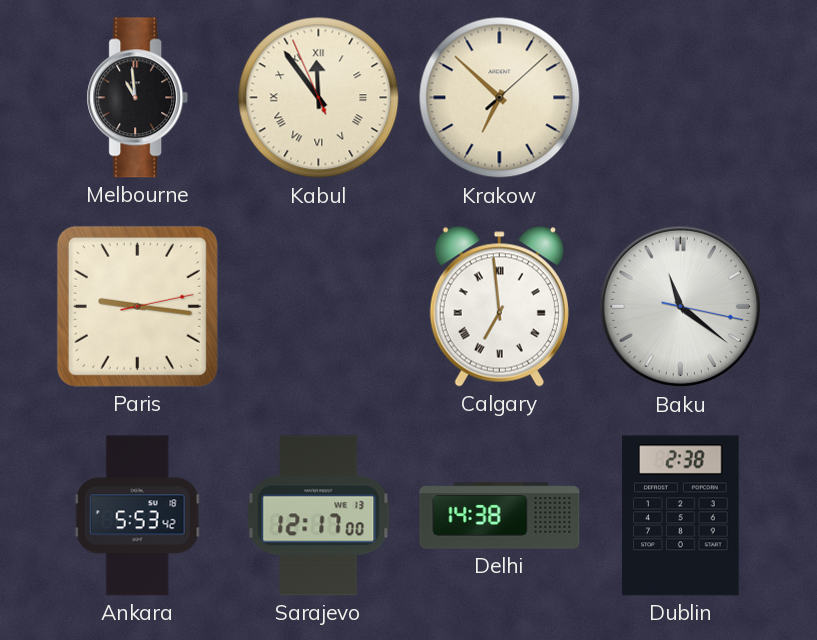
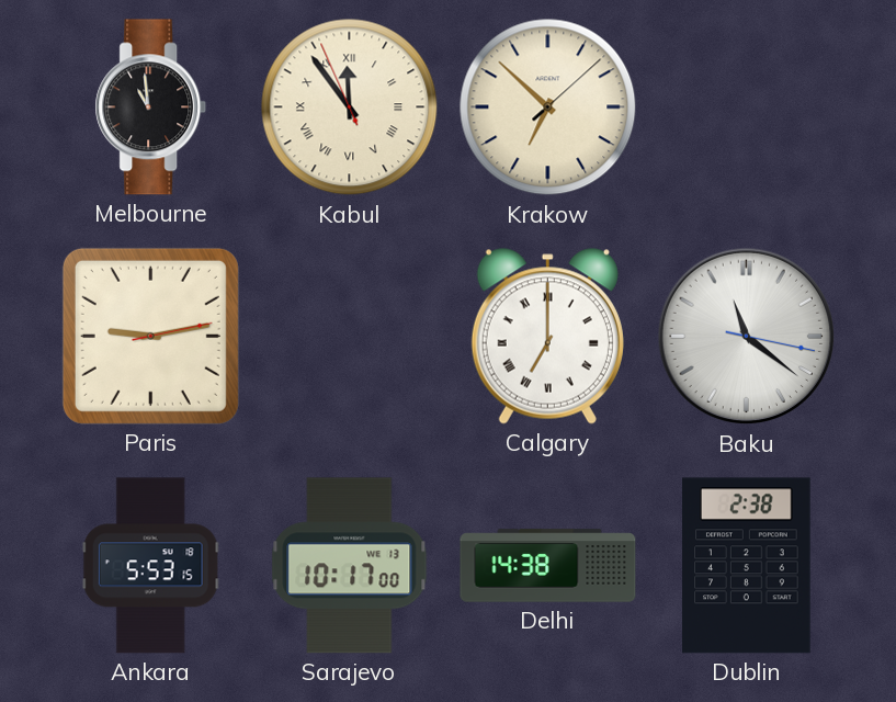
Paris: 9:16 -> 9:13 (150, 336)
Calgary: 6:59 -> 7:00 (547, 337)
Ankara: 5:53:42 -> 5:53:15 (150, 566)
Sarajevo: 12:17 -> 10:17 (350, 566)
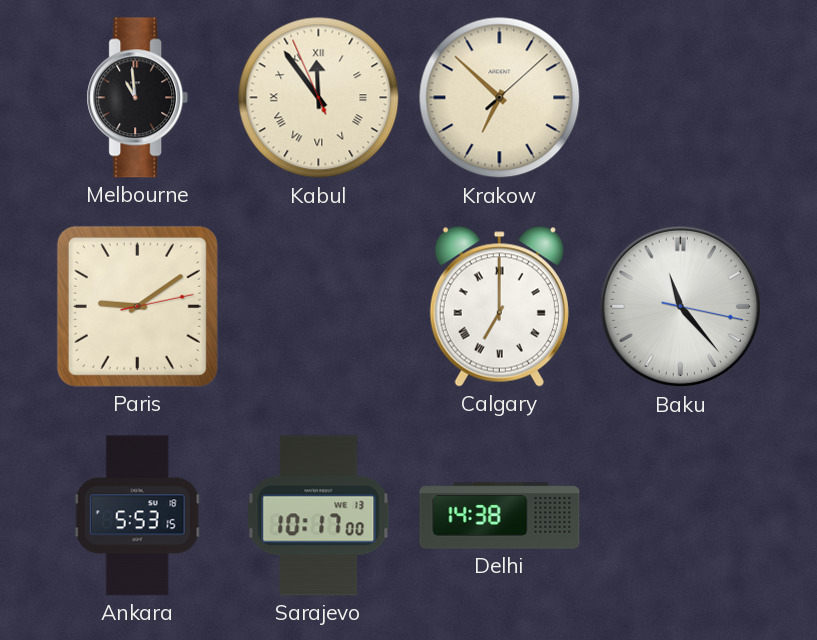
Paris: 9:13 -> 9:09 (137, 306)
Baku: 11:21 -> 11:23 (681, 307)
Dublin: 2:38 -> none (747, 566)
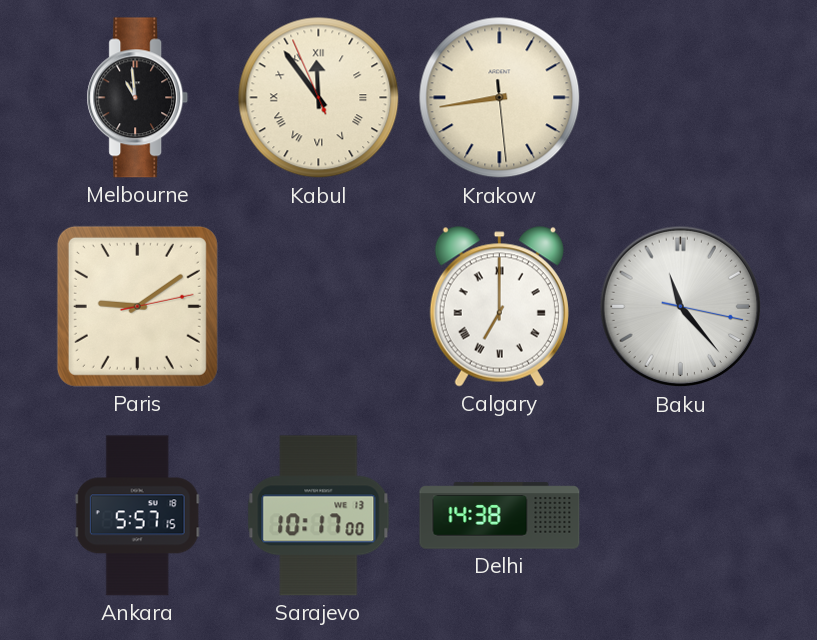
Krakow: 6:52 -> 8:43 (500, 98)
Ankara: 5:53 -> 5:57 (137, 516)
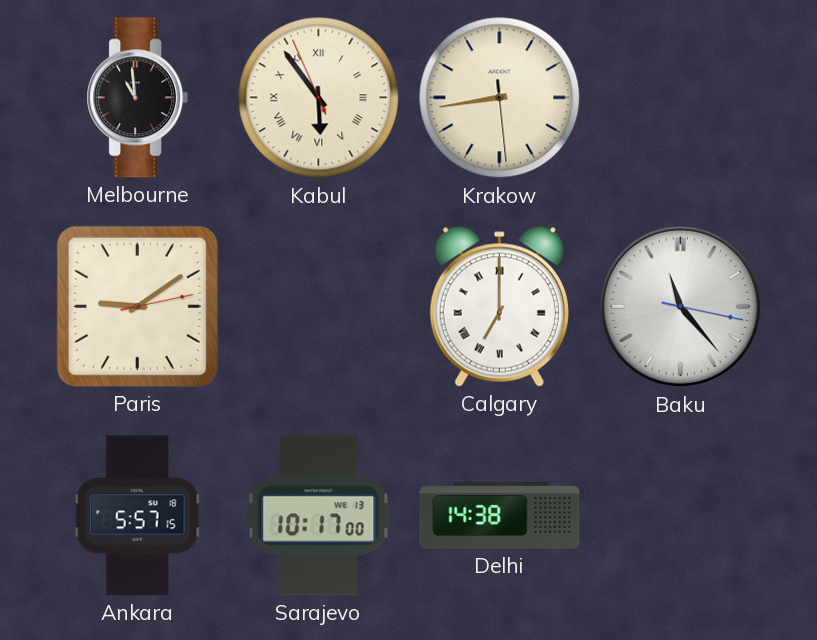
Kabul: 11:53 -> 5:53 (319, 98)
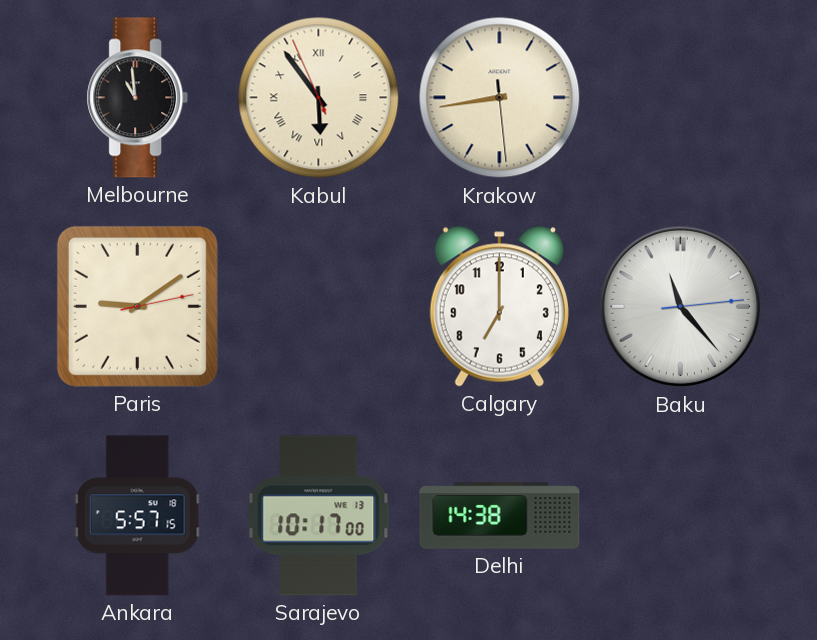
Calgary numerals: Roman -> Arabic (499, 307)
Baku: 11:23:17 -> 11:23:14 (681, 307)
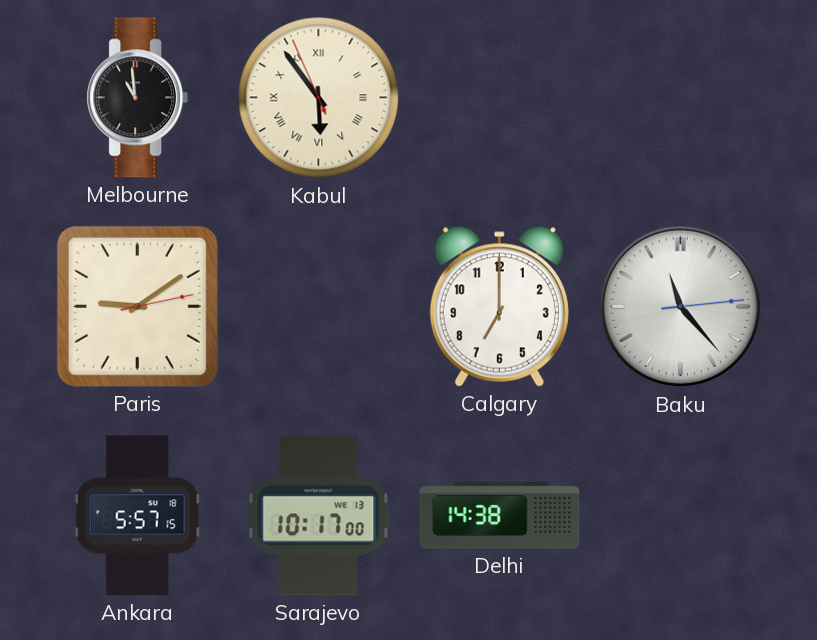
Krakow: 8:43 -> none (500, 98)
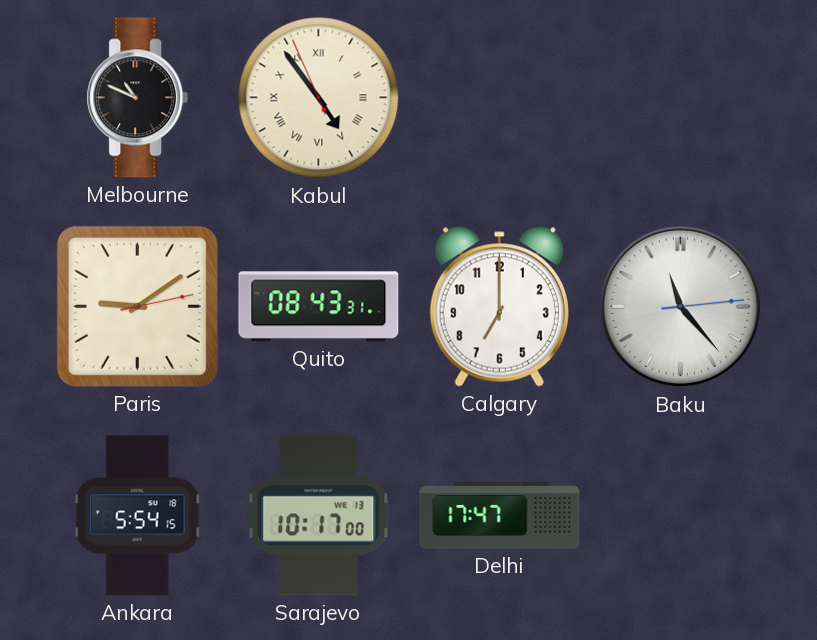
Melbourne: 10:59 -> 10:49 (138, 98)
Kabul: 5:53 -> 4:53 (319, 98)
Quito: none -> 08:43 (319, 307)
Ankara: 5:57 -> 5:54 (137, 516)
Delhi: 14:38 -> 17:47 (500, 516)
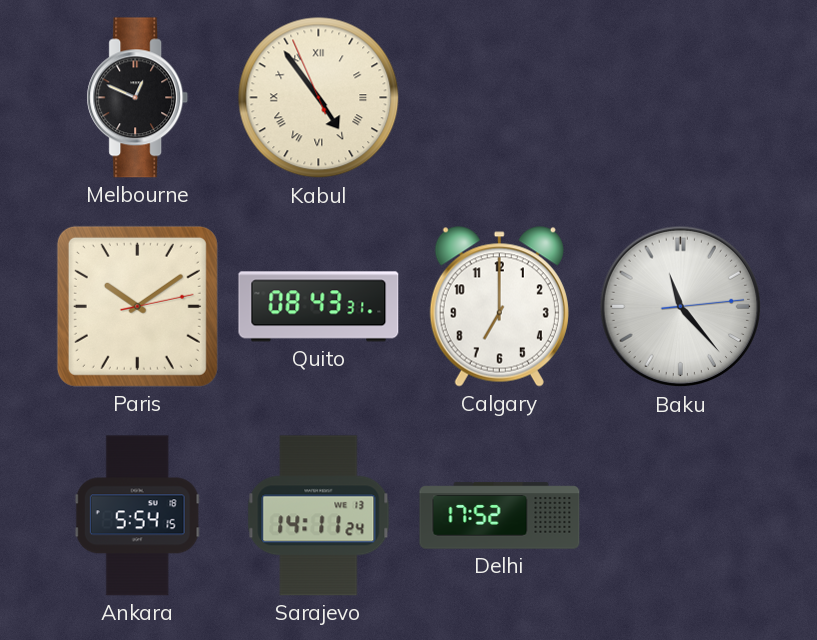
Melbourne: 10:49 -> 12:49 (138, 98)
Paris: 9:09 -> 10:09 (137, 306)
Sarajevo: 10:17 -> 14:11 (319, 516)
Delhi: 17:47 -> 17:52 (500, 516)
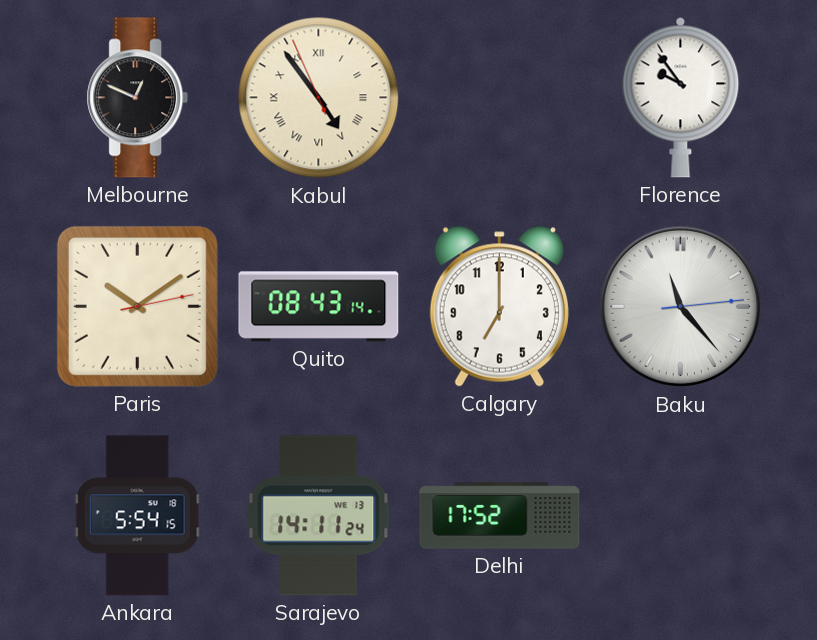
Florence: none -> 9:54 (681, 97)
Quito: 08:43:31 -> 08:43:14 (319, 307)
